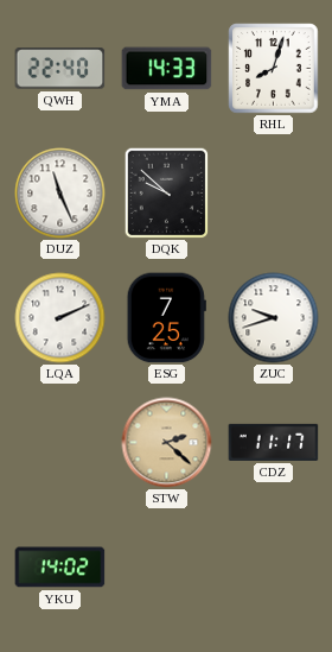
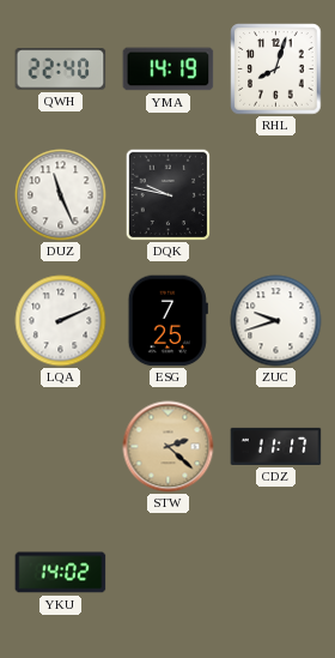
YMA: 14:33 -> 14:19 (169, 70)
DQK: 9:52 -> 9:47 (169, 194)
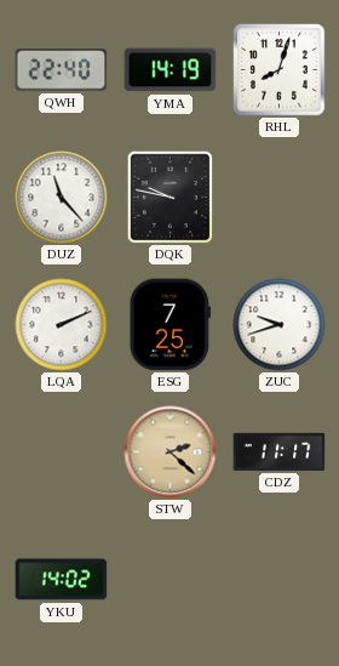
DUZ: 11:26 -> 11:23 (62, 198)
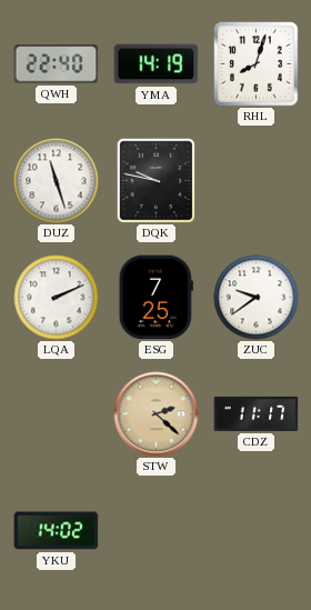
DUZ: 11:23 -> 11:27 (57, 181)
ZUC: 9:42 -> 9:39 (257, 298)
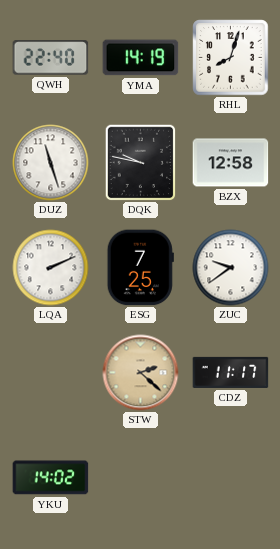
BZX: none -> 12:58 (231, 163)
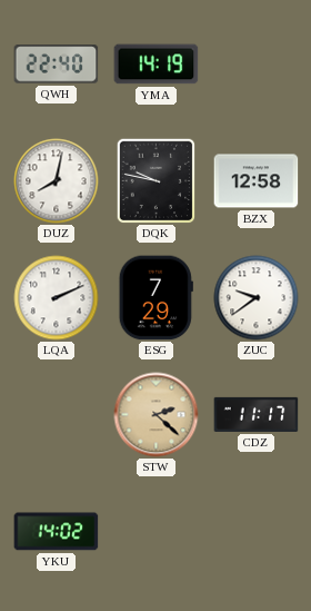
RHL: 8:03 -> none (231, 58)
DUZ: 11:27 -> 8:02 (57, 181)
ESG: 7:25 -> 7:29 (155, 298)
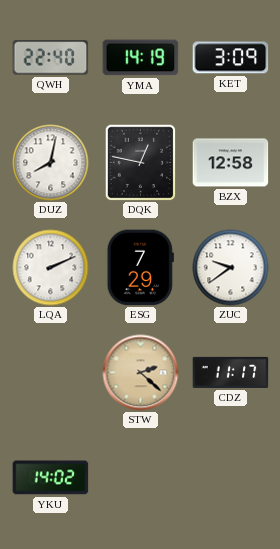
KET: none -> 3:09 (231, 58)
DQK: 9:47 -> 12:47 (141, 162)
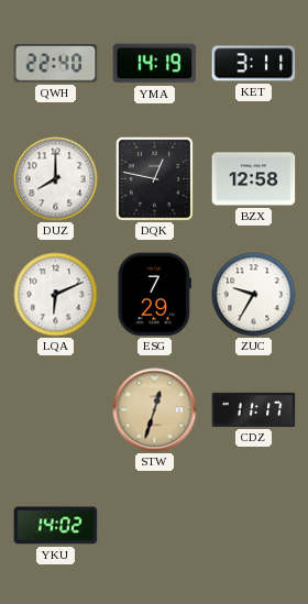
KET: 3:09 -> 3:11 (254, 64)
DUZ: 8:02 -> 8:00 (56, 179)
LQA: 2:11 -> 6:11 (56, 295)
ZUC: 9:39 -> 9:35 (254, 295)
STW: 2:22 -> 12:33 (155, 410)
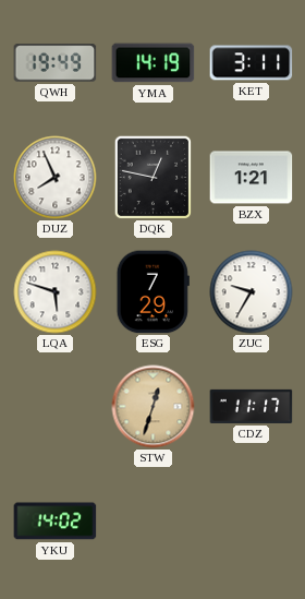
QWH: 22:40 -> 19:49 (56, 63)
DUZ: 8:00 -> 7:56 (56, 178)
BZX: 12:58 -> 1:21 (252, 178)
LQA: 6:11 -> 5:48 (56, 292)
